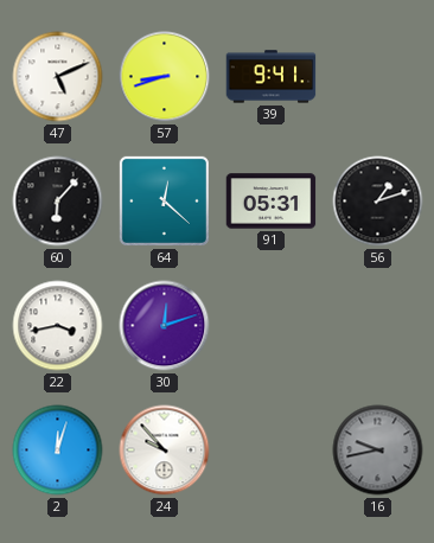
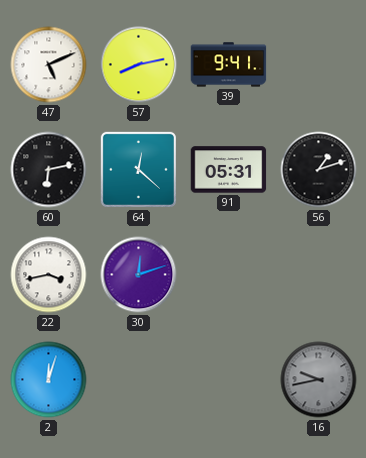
57: 8:42 -> 8:13 (139, 65)
60: 6:07 -> 6:13 (49, 170)
24: 9:53 -> none (165, 451)
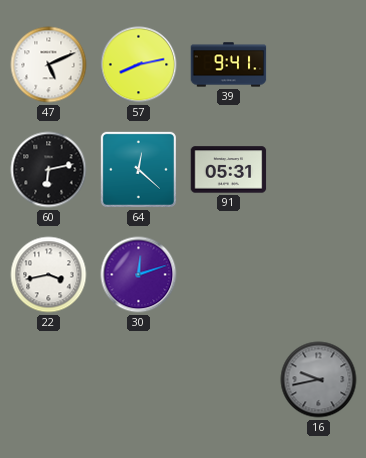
56: 1:12 -> none (319, 170)
2: 12:03 -> none (49, 380)
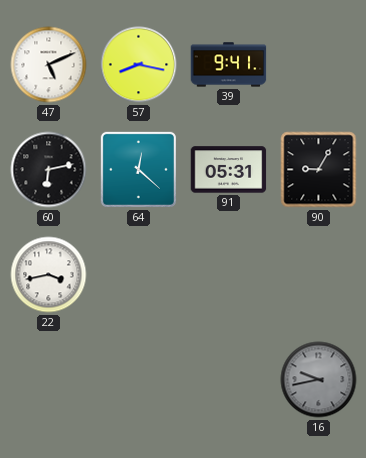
57: 8:13 -> 8:17 (139, 65)
90: none -> 9:05 (319, 170)
30: 12:12 -> none (139, 275)
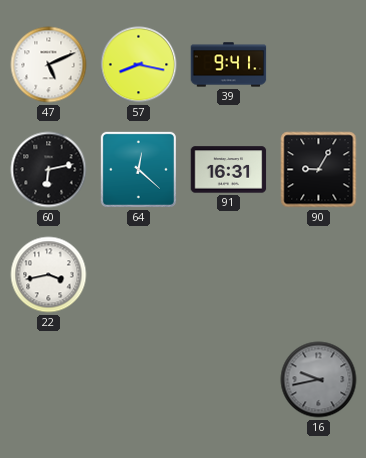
91: 05:31 -> 16:31 (229, 170)
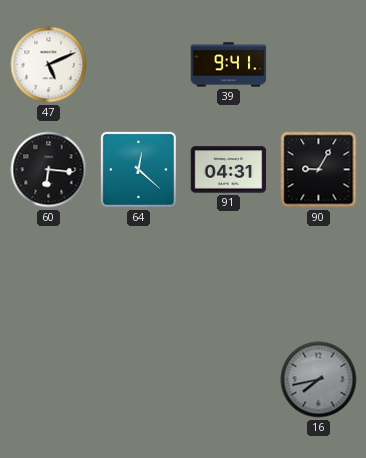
57: 8:17 -> none (139, 65)
60: 6:13 -> 6:16 (49, 170)
91: 16:31 -> 04:31 (229, 170)
22: 3:43 -> none (49, 275)
16: 9:43 -> 7:43 (319, 380)
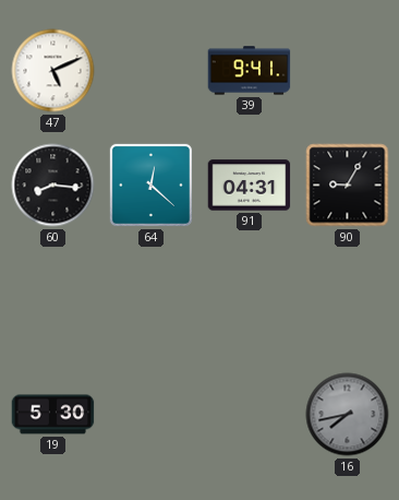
60: 6:16 -> 8:16 (53, 186)
19: none -> 5:30 (53, 415)
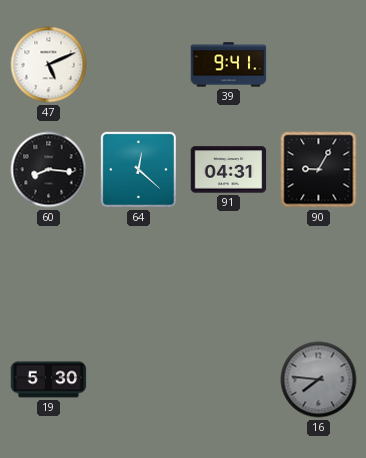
16: 7:43 -> 7:46 (319, 380)
